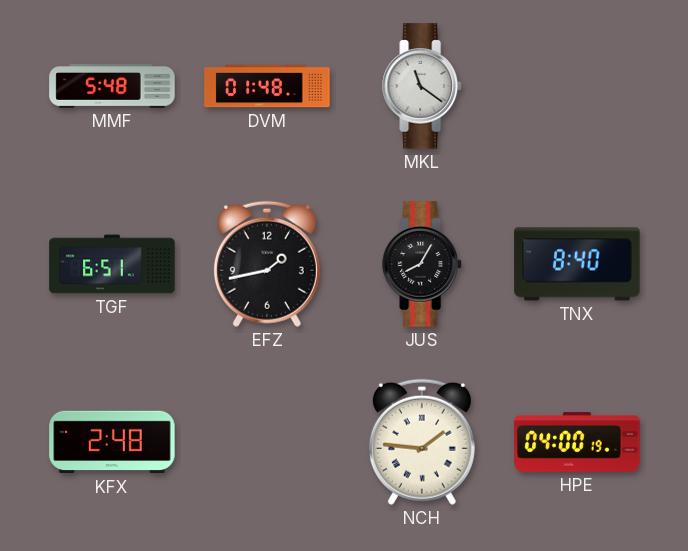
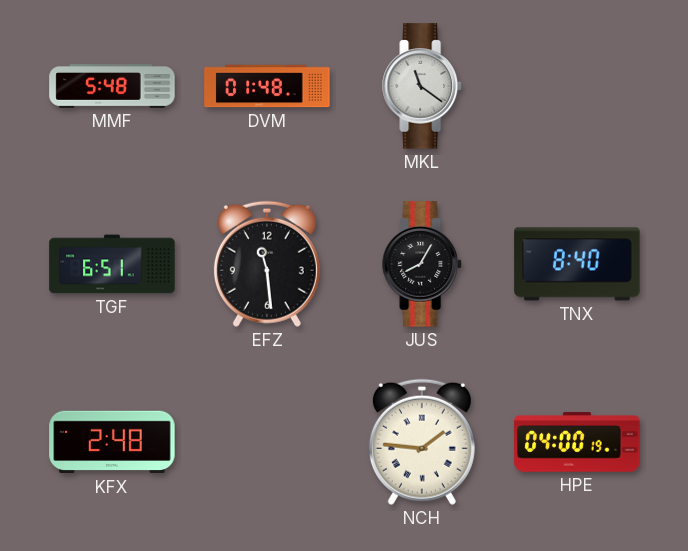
EFZ: 1:43 -> 11:29 (267, 264)
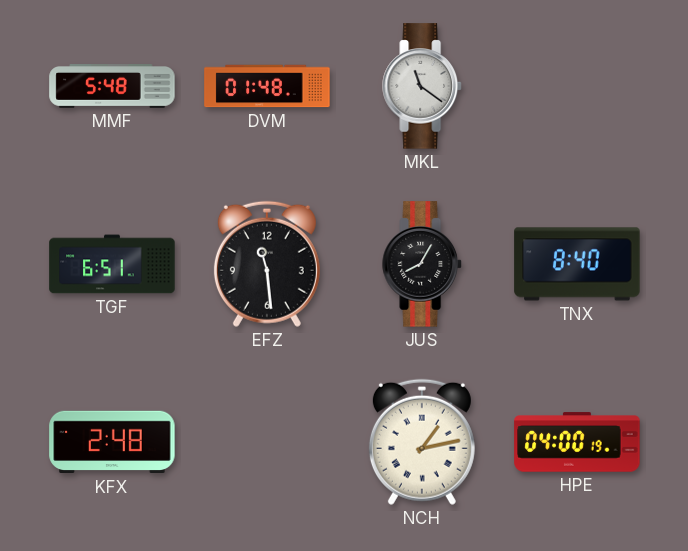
NCH: 1:46 -> 1:13 (422, 442)
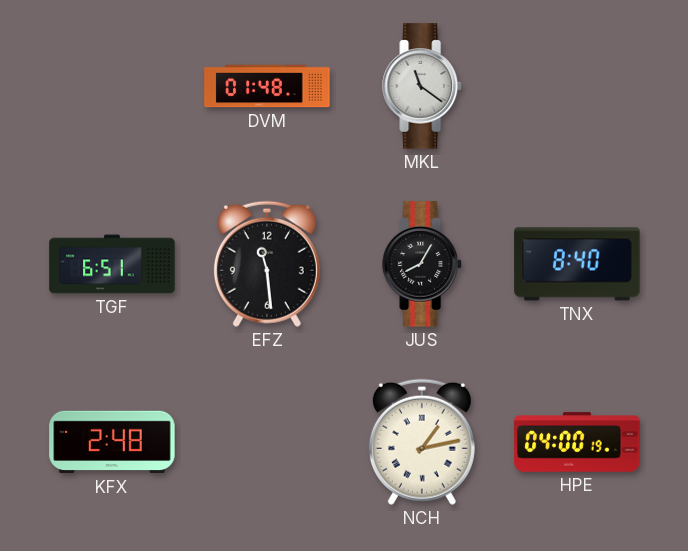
MMF: 5:48 -> none (112, 87)
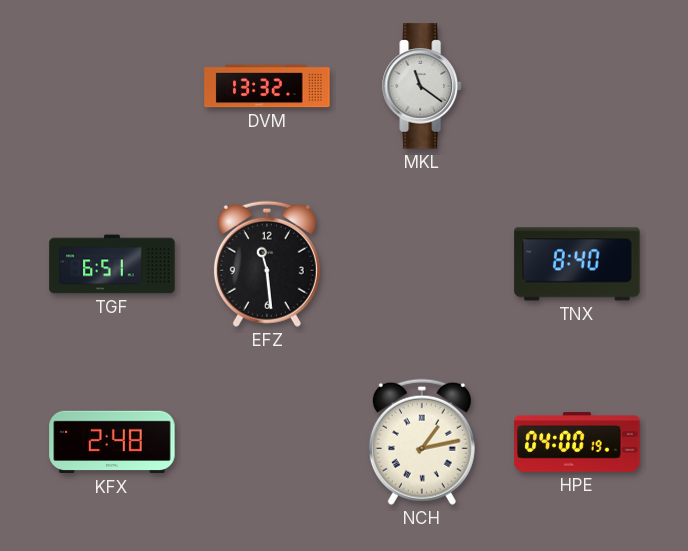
DVM: 01:48 -> 13:32 (267, 86)
JUS: 8:05 -> none (422, 264)
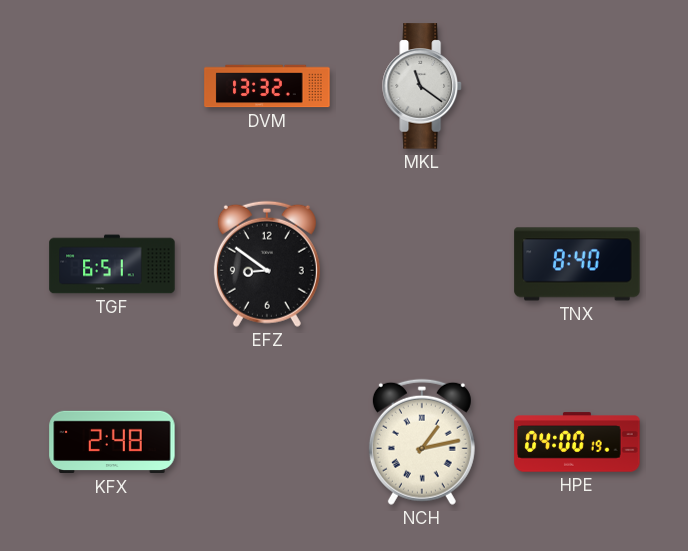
EFZ: 11:29 -> 8:51 (267, 264)
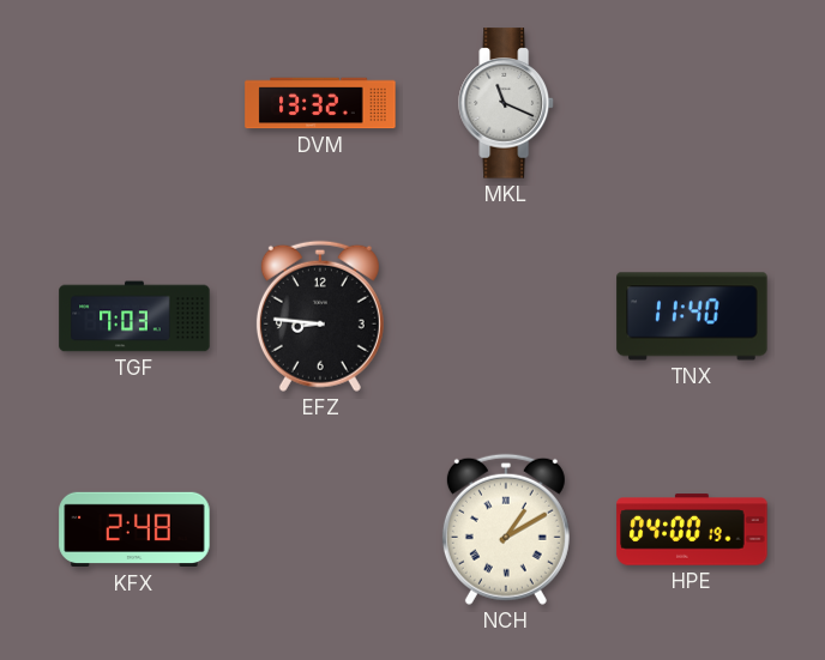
MKL: 11:21 -> 11:19 (506, 103)
TGF: 6:51 -> 7:03 (134, 316)
EFZ: 8:51 -> 8:46 (320, 316)
TNX: 8:40 -> 11:40 (692, 316)
NCH: 1:13 -> 1:10 (506, 529)
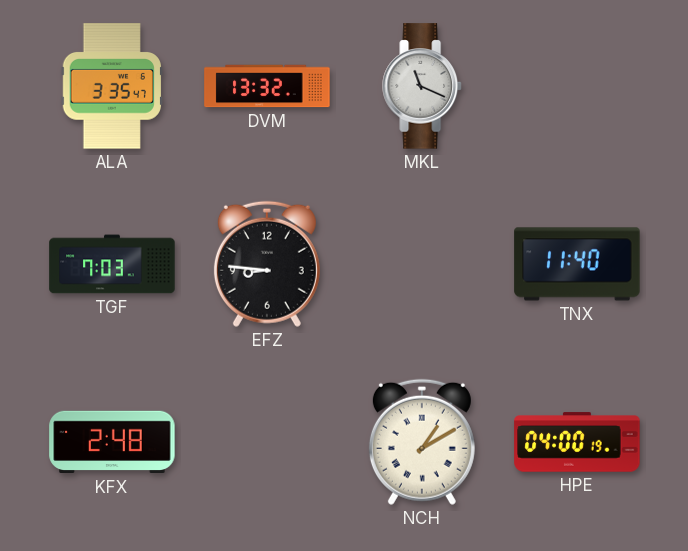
ALA: none -> 3:35 (111, 86)
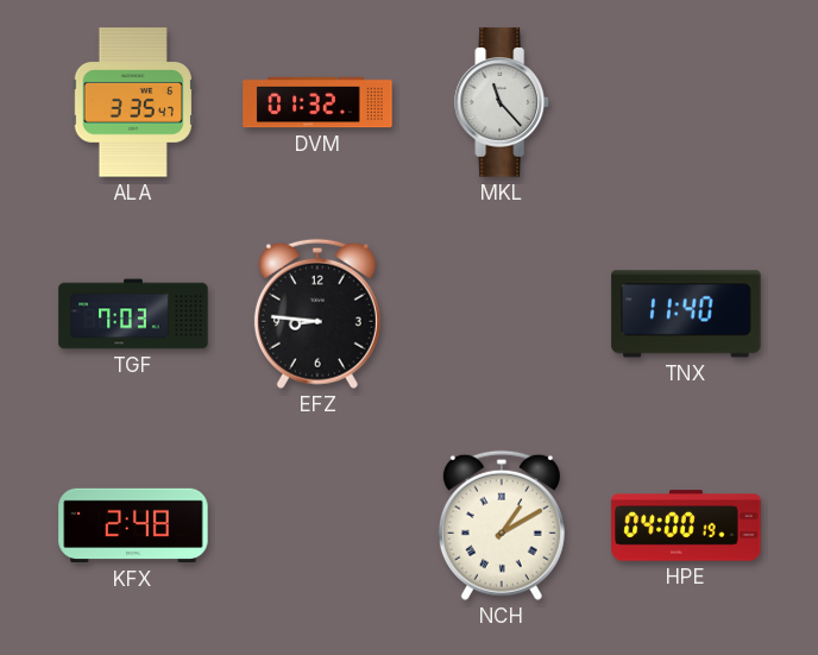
DVM: 13:32 -> 01:32 (317, 102)
MKL: 11:19 -> 11:23 (502, 102)
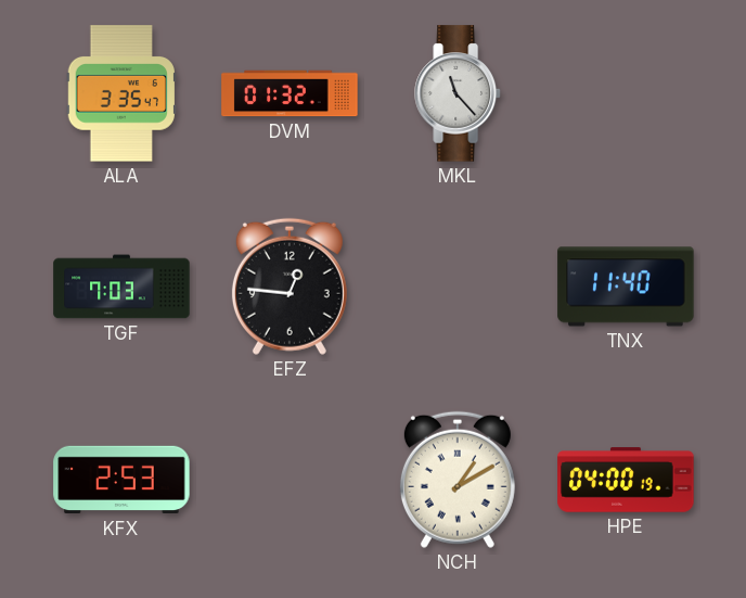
EFZ: 8:46 -> 12:46 (290, 287)
KFX: 2:48 -> 2:53 (121, 480)
